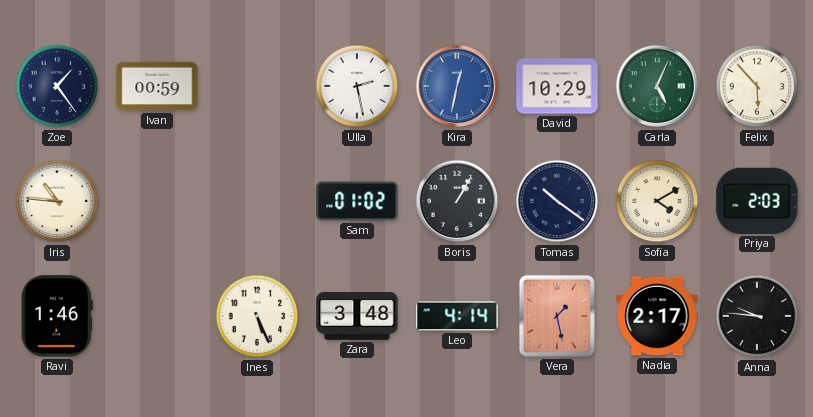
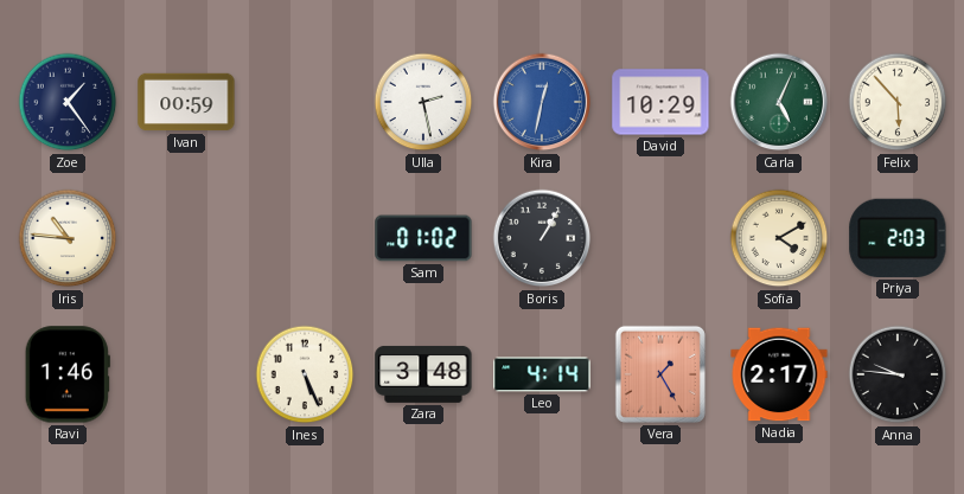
Tomas: 10:21 -> none (557, 201)
Vera: 1:28 -> 1:25 (660, 374)
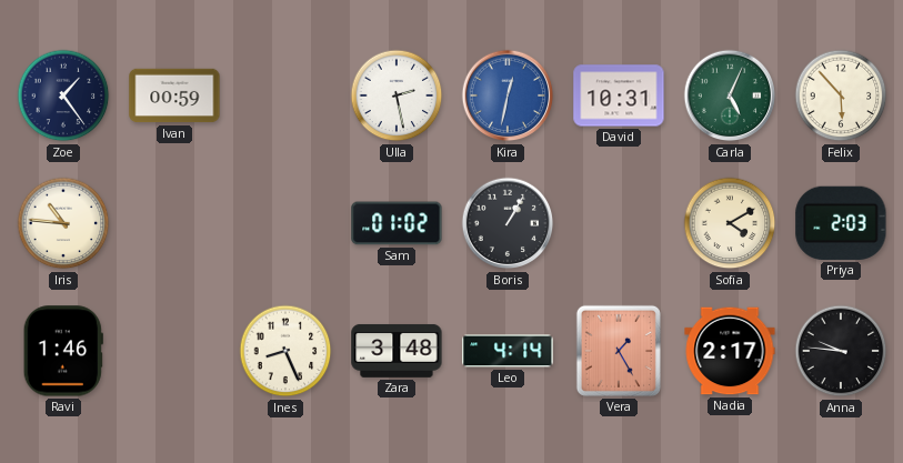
David: 10:29 -> 10:31 (619, 95)
Ines: 5:26 -> 8:26 (285, 351)
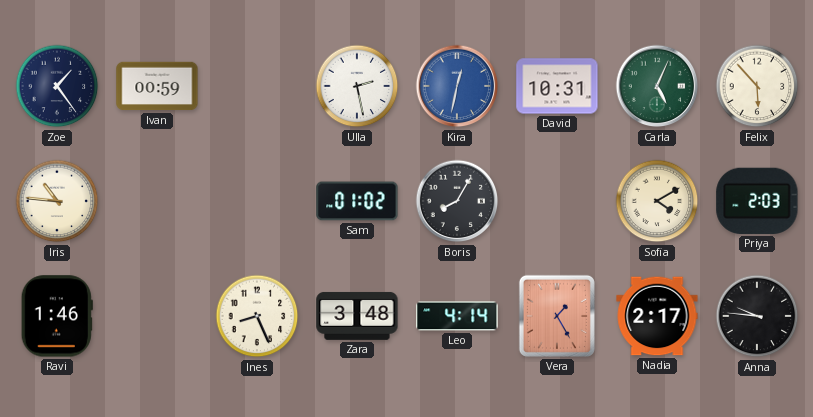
Boris: 1:05 -> 8:05 (457, 201)
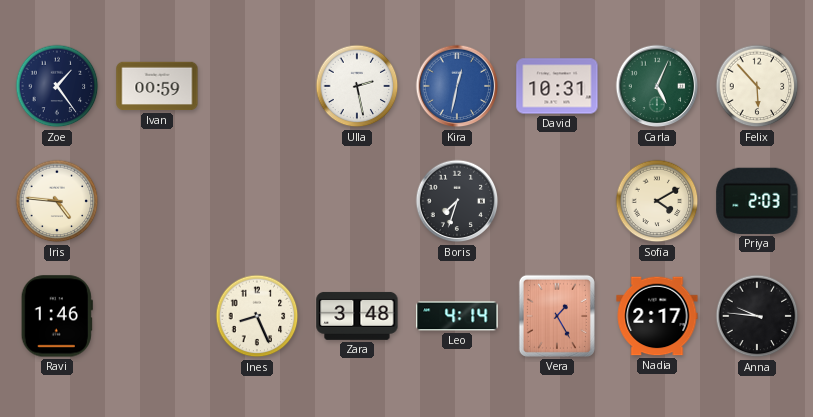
Iris: 10:46 -> 4:46 (57, 201)
Sam: 01:02 -> none (357, 201)
Boris: 8:05 -> 7:33 (457, 201)
